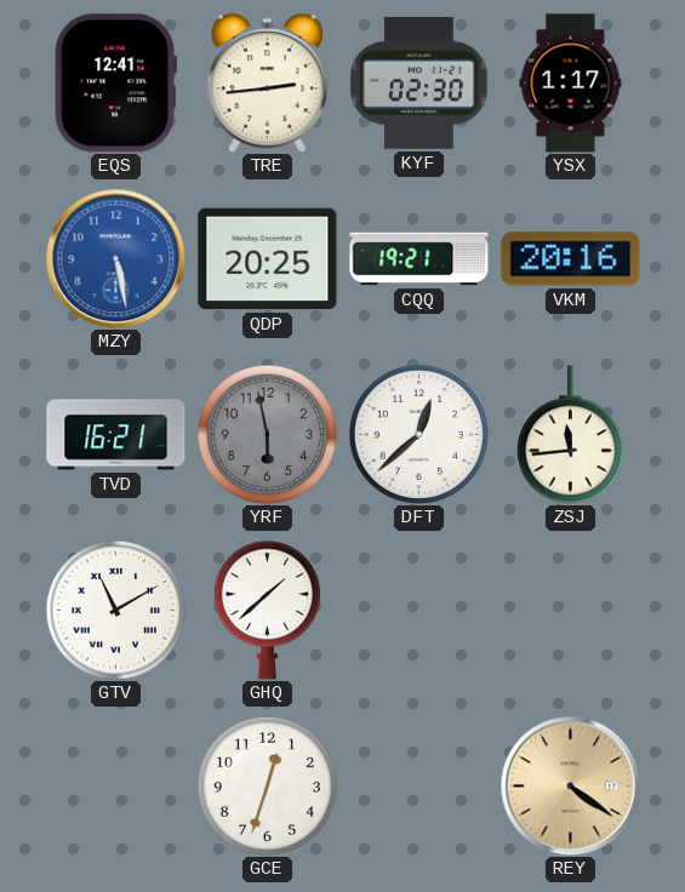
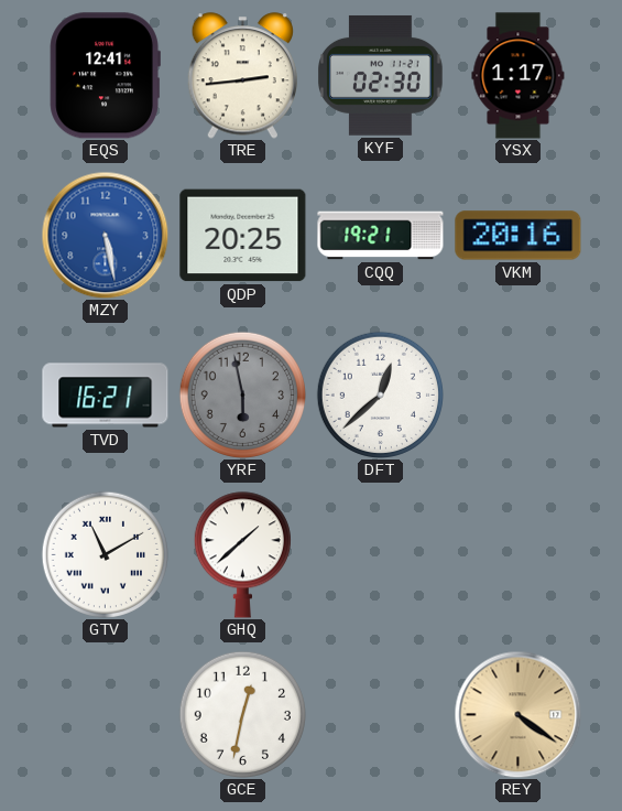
ZSJ: 11:44 -> none (570, 435)
GCE: 12:33 -> 12:32 (242, 714)
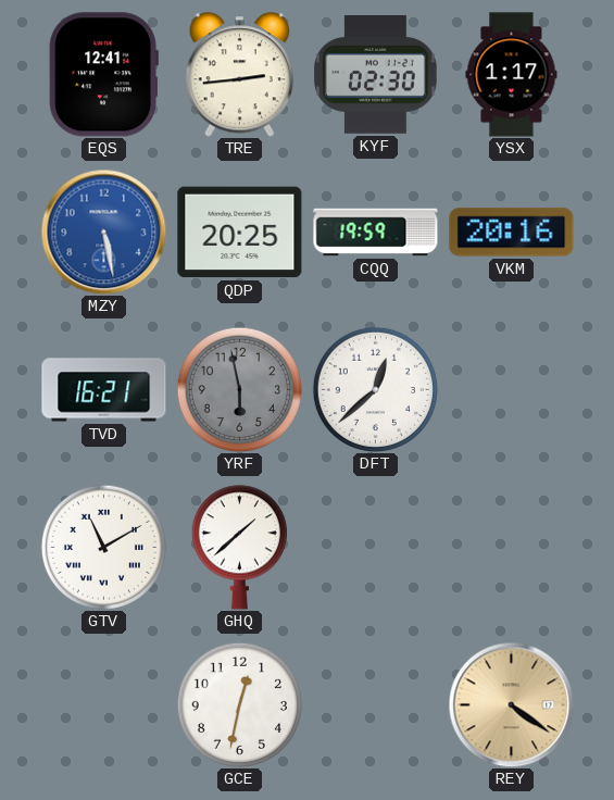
CQQ: 19:21 -> 19:59 (376, 233)
